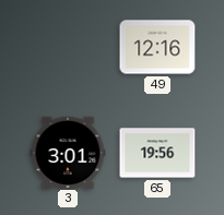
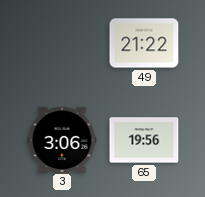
49: 12:16 -> 21:22 (144, 43)
3: 3:01 -> 3:06 (62, 139)
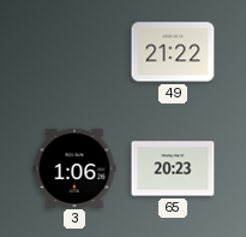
3: 3:06 -> 1:06 (74, 167)
65: 19:56 -> 20:23 (173, 168)
